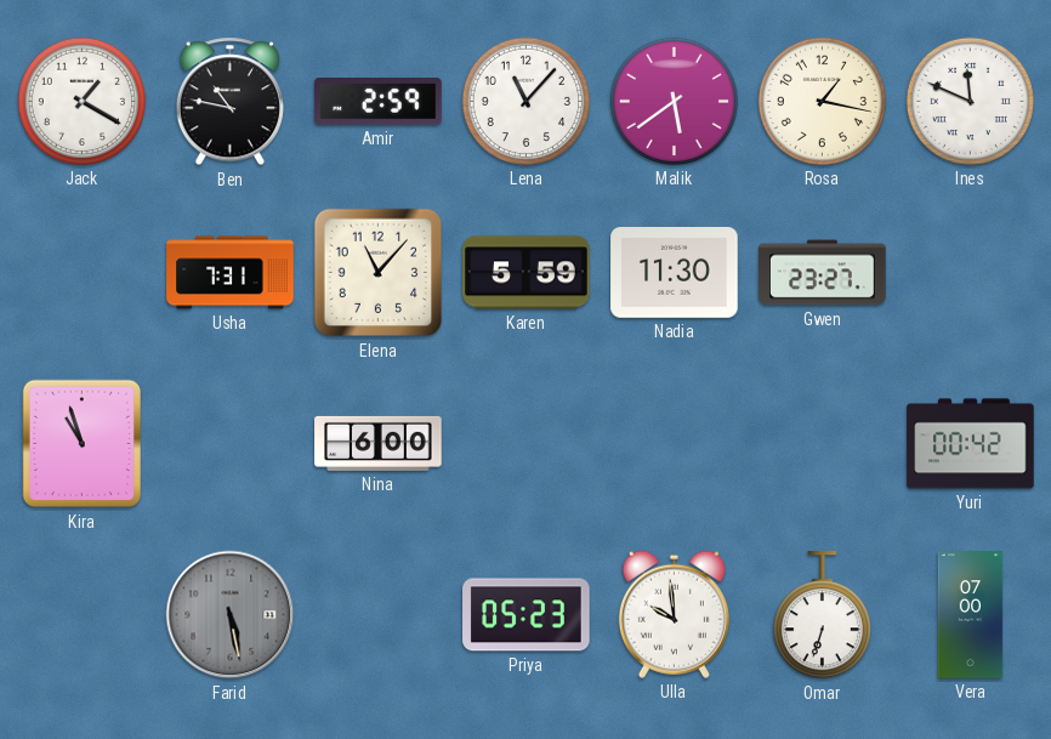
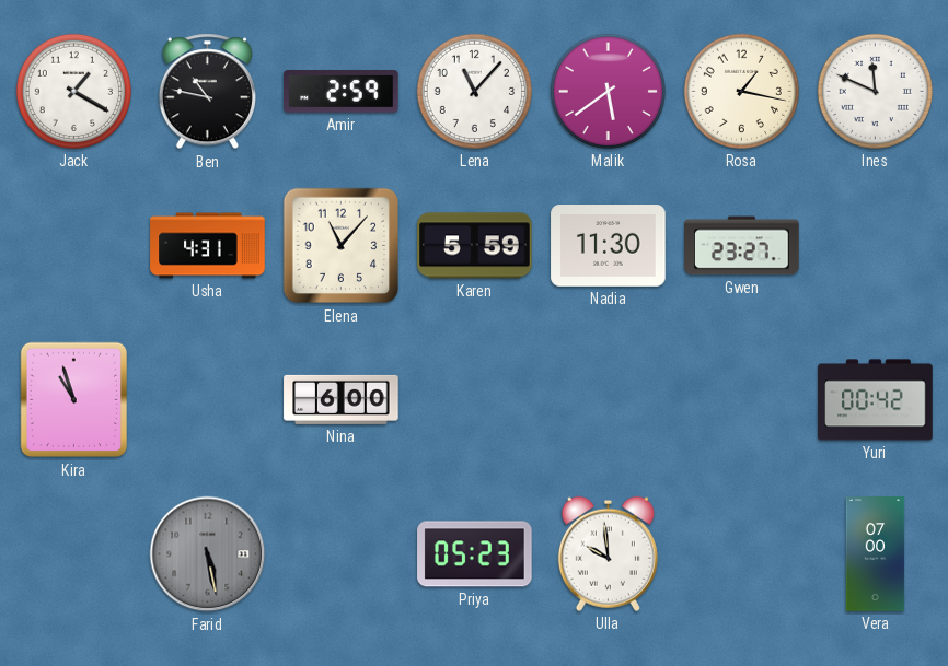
Usha: 7:31 -> 4:31 (208, 246)
Omar: 6:33 -> none (822, 615)
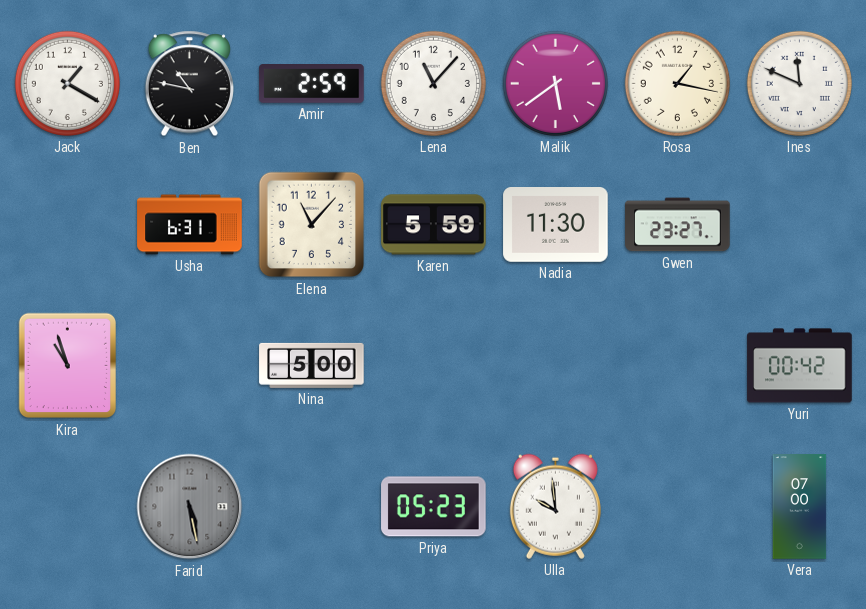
Usha: 4:31 -> 6:31 (190, 225)
Nina: 6:00 -> 5:00 (312, 365)
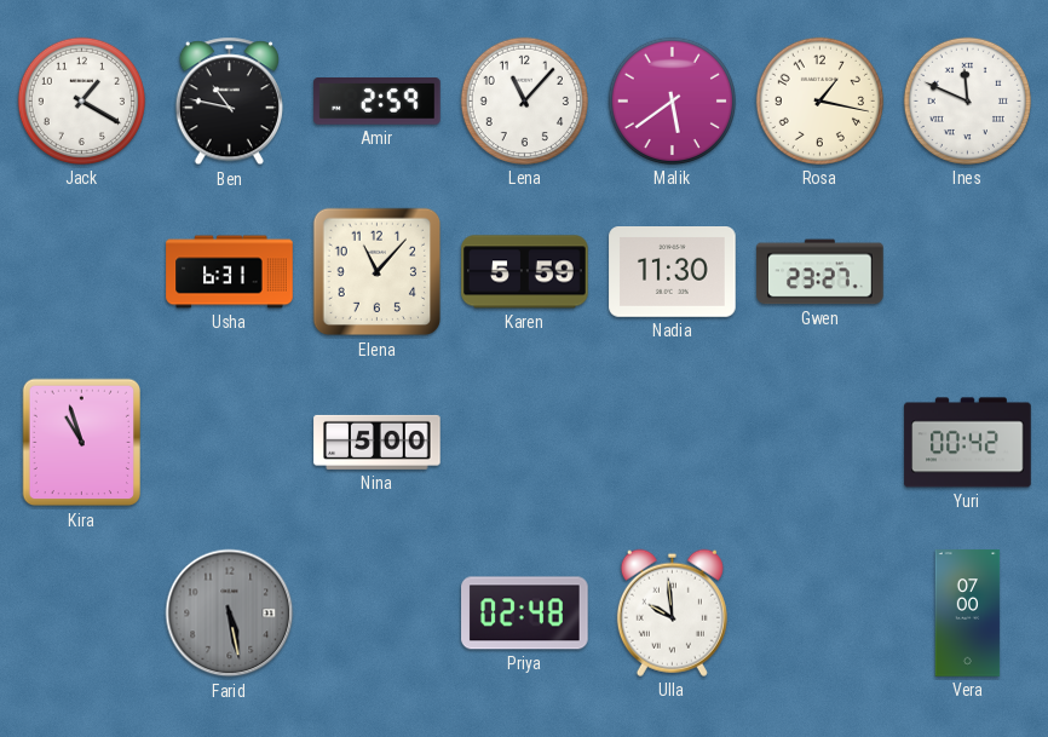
Priya: 05:23 -> 02:48 (525, 614)
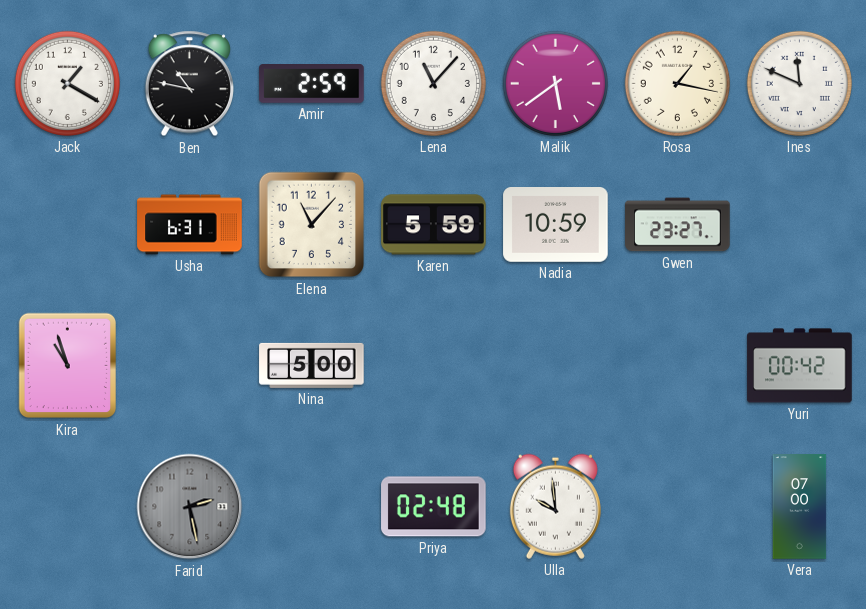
Nadia: 11:30 -> 10:59 (556, 225)
Farid: 5:28 -> 2:28 (190, 507)
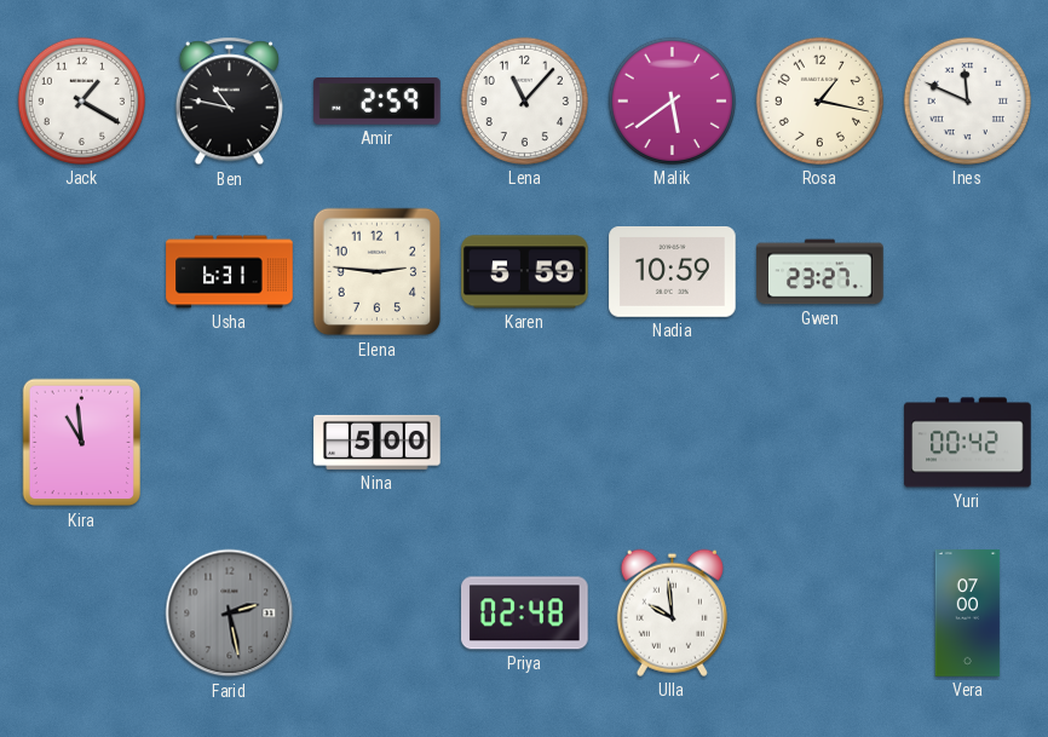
Elena: 11:07 -> 2:46 (378, 272)
Kira: 10:57 -> 10:59 (81, 443)
